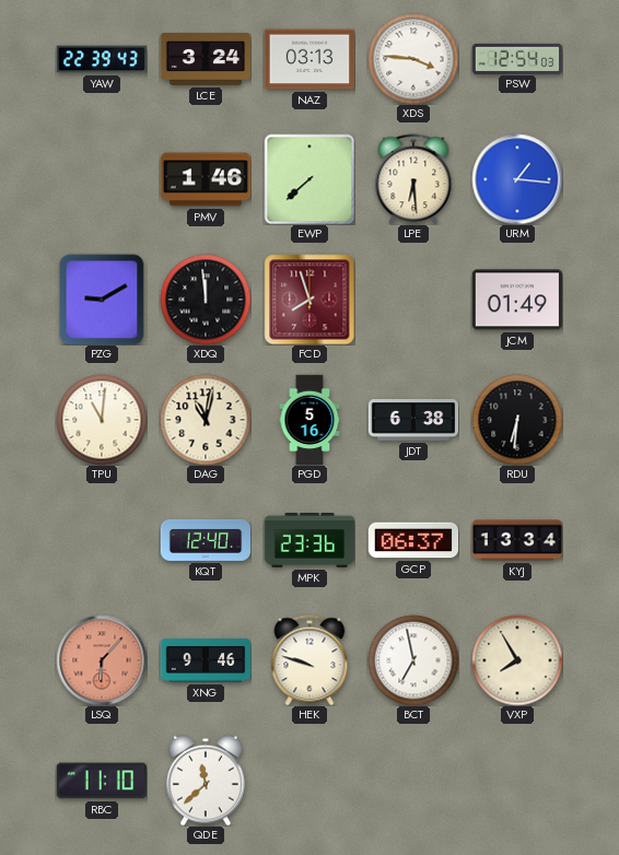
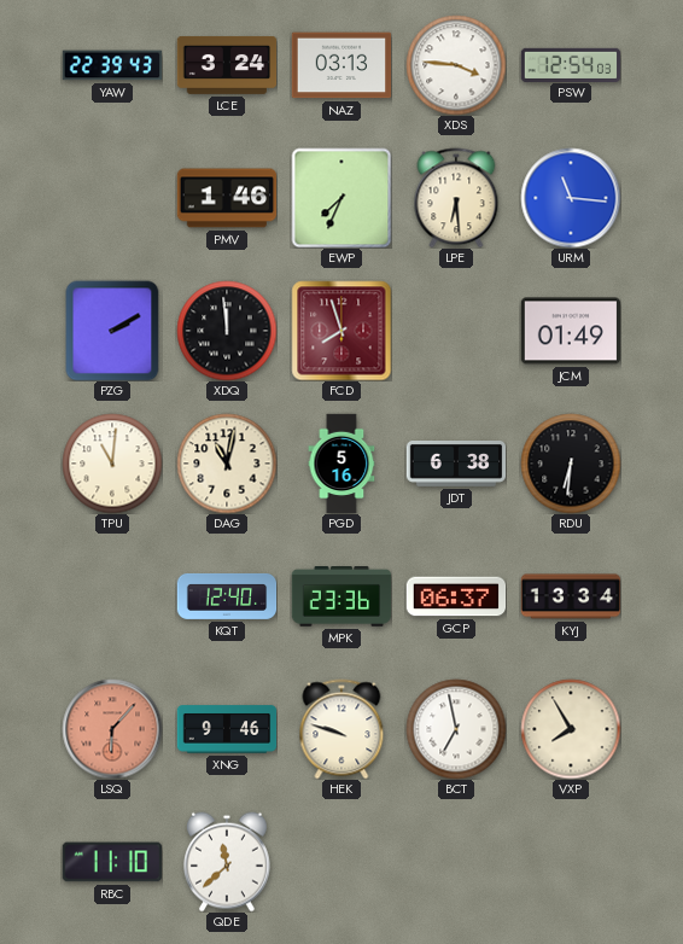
EWP: 7:38 -> 7:34 (341, 198)
URM: 1:16 -> 11:16 (571, 198)
PZG: 9:10 -> 2:10 (112, 331)
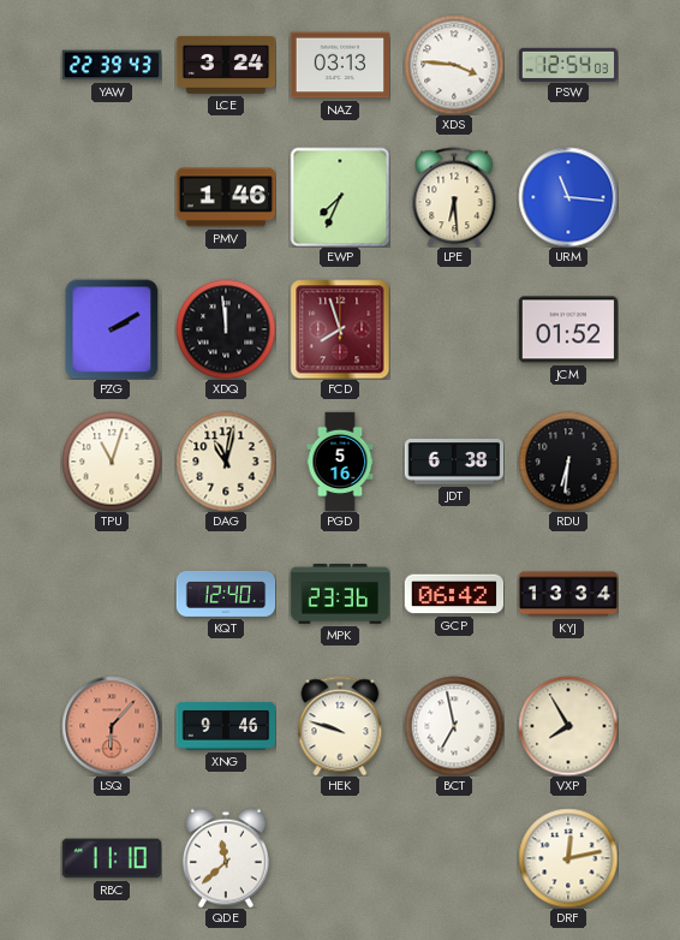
JCM: 01:49 -> 01:52 (568, 329)
TPU: 11:01 -> 11:03 (112, 462)
GCP: 06:37 -> 06:42 (454, 594)
DRF: none -> 12:13 (568, 858)
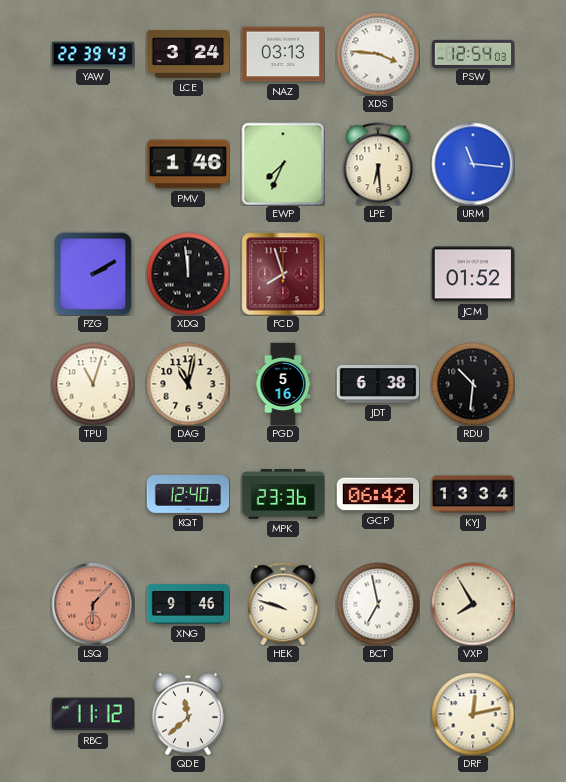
RDU: 6:31 -> 10:31 (473, 384)
RBC: 11:10 -> 11:12 (92, 714)
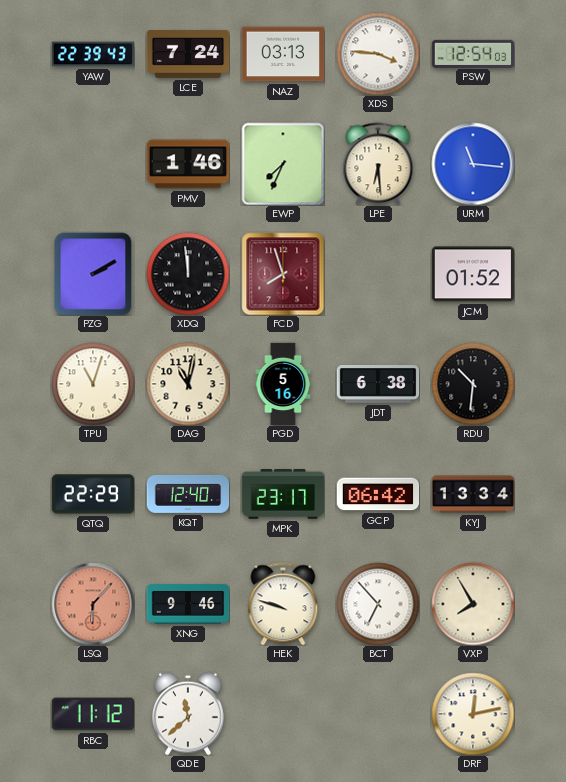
LCE: 3:24 -> 7:24 (188, 54)
QTQ: none -> 22:29 (93, 494)
MPK: 23:36 -> 23:17 (283, 495)
BCT: 6:58 -> 6:53 (378, 604)
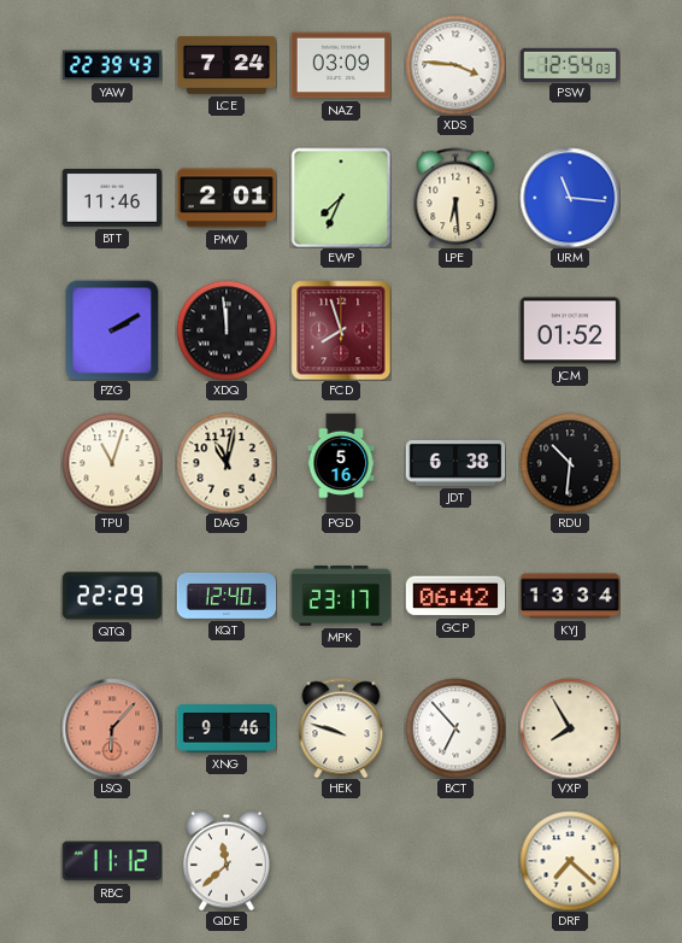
NAZ: 03:13 -> 03:09 (341, 65)
BTT: none -> 11:46 (112, 198)
PMV: 1:46 -> 2:01 (227, 198)
DRF: 12:13 -> 7:22 (570, 861)
